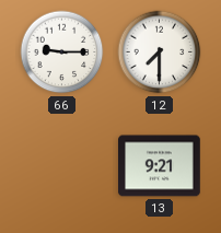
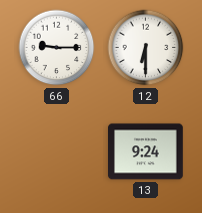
12: 7:30 -> 6:30 (146, 48)
13: 9:21 -> 9:24 (146, 152)
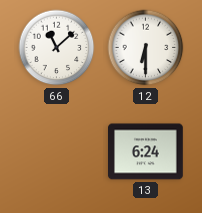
66: 9:15 -> 11:08 (57, 48)
13: 9:24 -> 6:24 (146, 152)
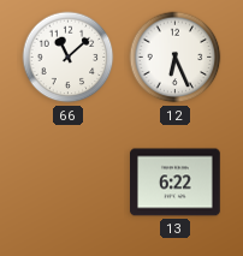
12: 6:30 -> 6:26 (176, 58)
13: 6:24 -> 6:22 (176, 183)
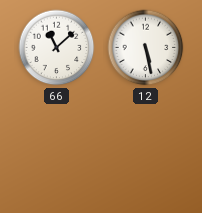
12: 6:26 -> 5:28 (146, 48)
13: 6:22 -> none (176, 183)
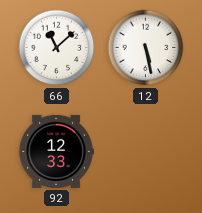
92: none -> 12:33 (56, 151)
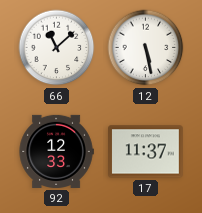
17: none -> 11:37 (146, 152)
